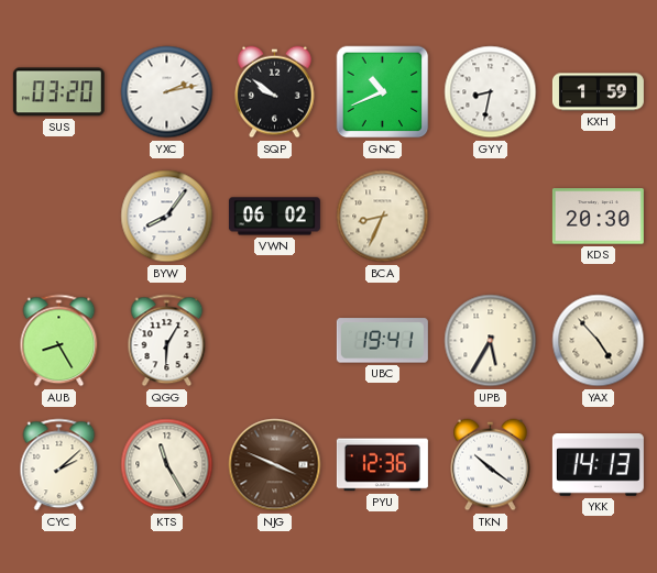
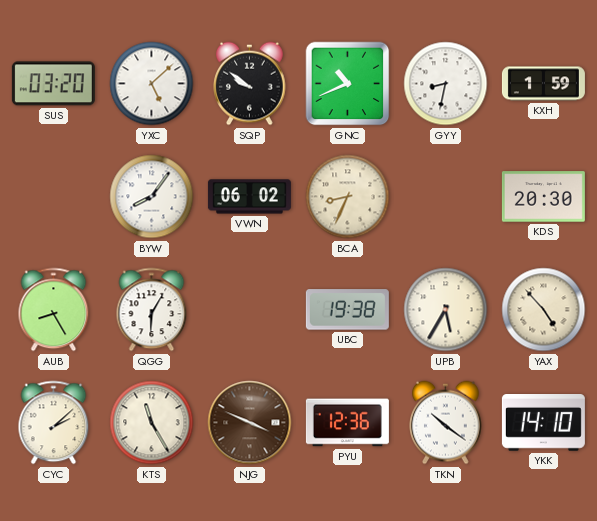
YXC: 2:13 -> 5:08 (152, 84)
UBC: 19:41 -> 19:38 (347, 310)
YKK: 14:13 -> 14:10 (543, 423)
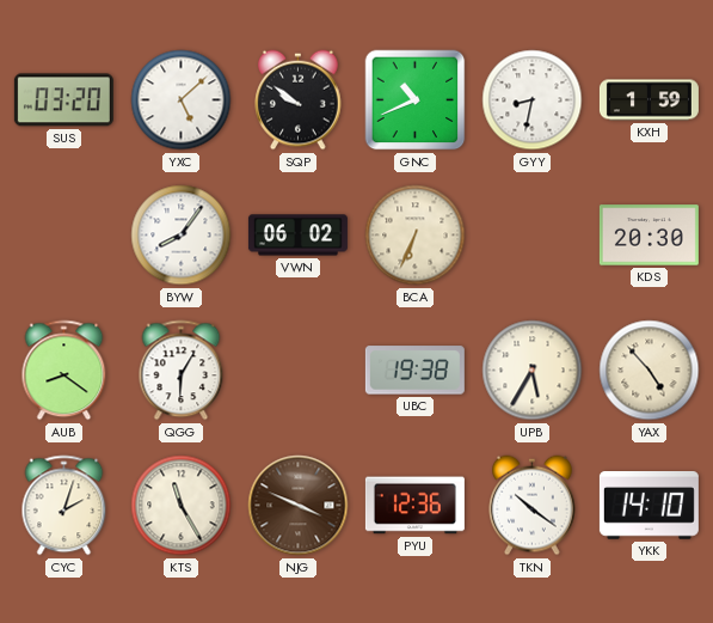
BCA: 8:34 -> 6:34 (416, 236)
AUB: 8:25 -> 8:21 (64, 371)
CYC: 2:08 -> 2:03 (64, 506)
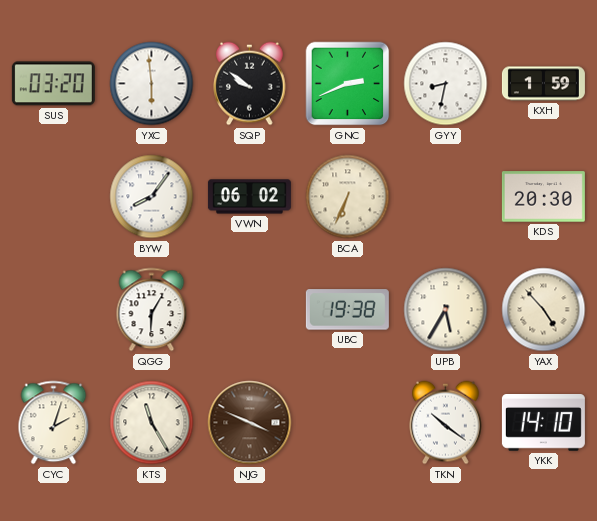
YXC: 5:08 -> 5:59 (152, 84)
GNC: 10:41 -> 2:41 (348, 84)
AUB: 8:21 -> none (64, 371)
PYU: 12:36 -> none (414, 506)
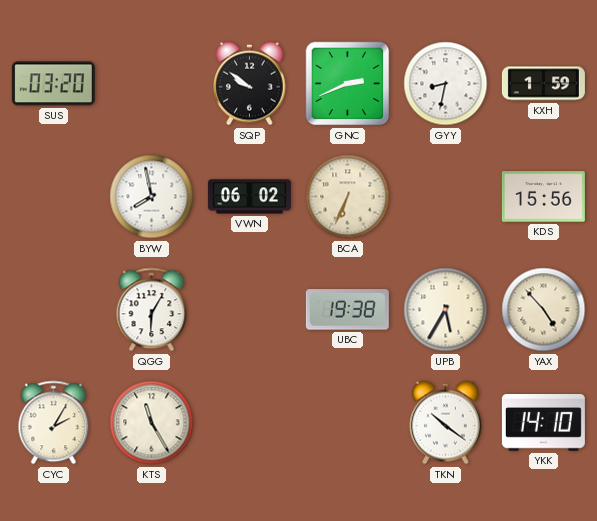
YXC: 5:59 -> none (152, 84)
BYW: 8:06 -> 7:58 (152, 197)
KDS: 20:30 -> 15:56 (543, 197)
CYC: 2:03 -> 2:05 (54, 423)
NJG: 3:49 -> none (250, 423)
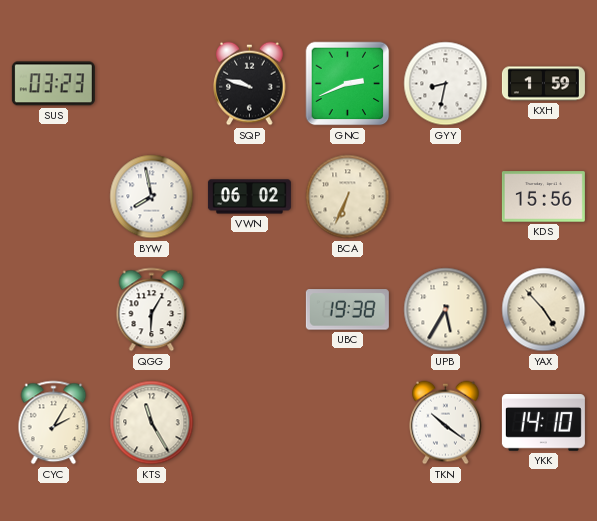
SUS: 03:20 -> 03:23 (53, 84)
SQP: 9:51 -> 9:48 (250, 84)
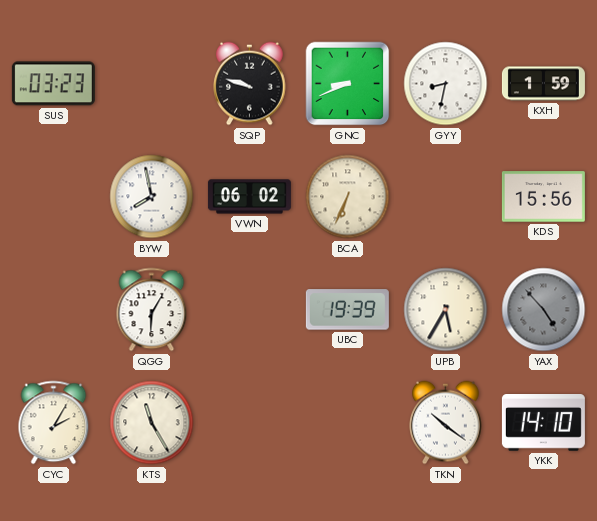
GNC: 2:41 -> 8:41 (348, 84)
UBC: 19:38 -> 19:39 (347, 310)
YAX dial: cream -> grey (544, 310)
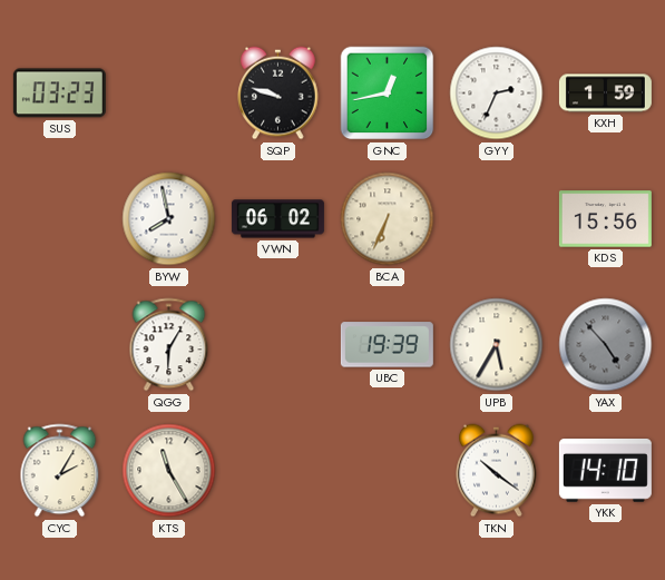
GNC: 8:41 -> 12:43 (388, 94)
GYY: 8:32 -> 2:34 (497, 94)
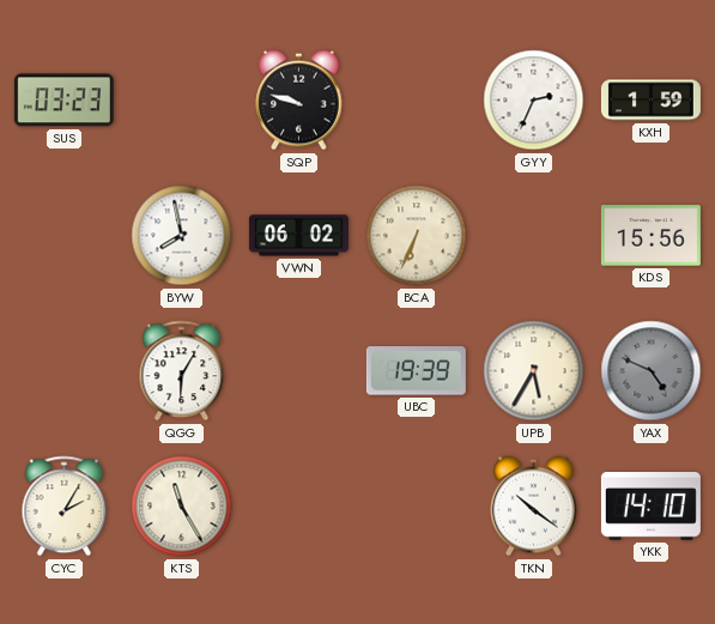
GNC: 12:43 -> none (388, 94)
YAX: 4:53 -> 4:49 (652, 371)
